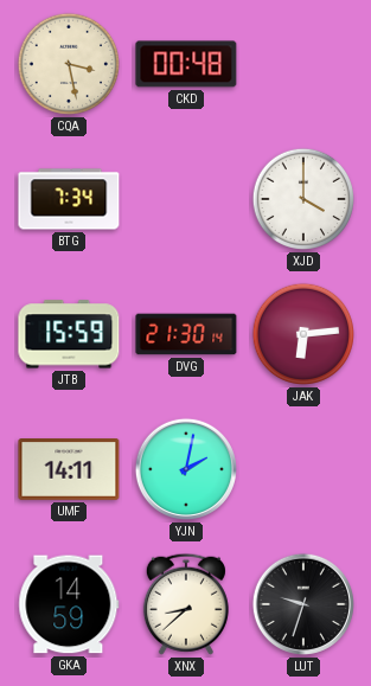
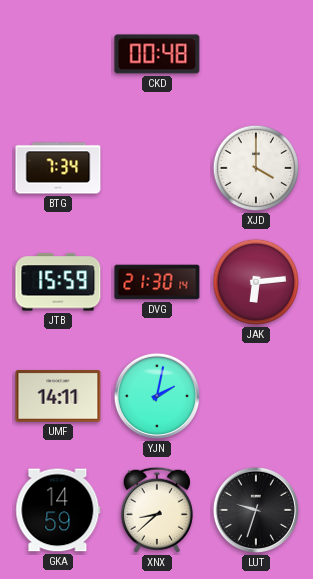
CQA: 3:28 -> none (69, 64)
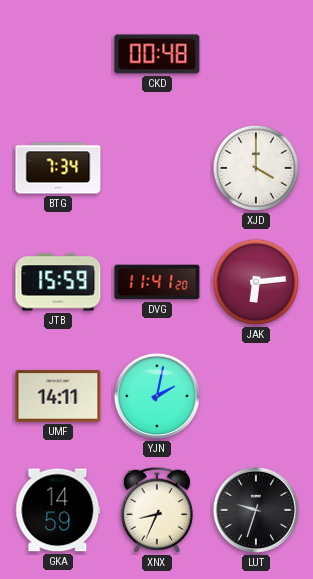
DVG: 21:30 -> 11:41 (157, 282)
XNX: 8:38 -> 8:34 (157, 510)
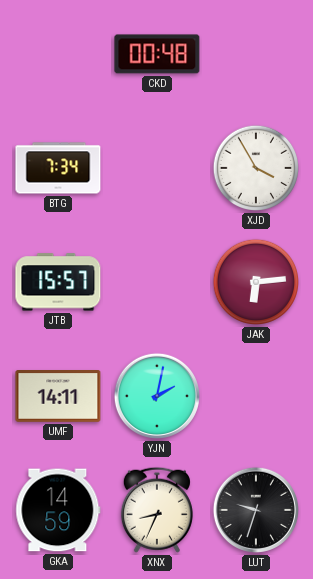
XJD: 4:00 -> 3:55 (256, 168)
JTB: 15:59 -> 15:57 (58, 282)
DVG: 11:41 -> none (157, 282)
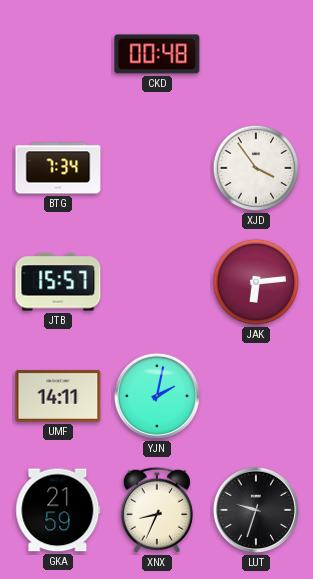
XJD: 3:55 -> 3:54 (256, 168)
GKA: 14:59 -> 21:59 (58, 510)
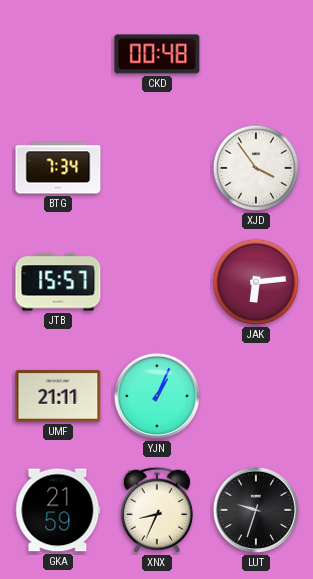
UMF: 14:11 -> 21:11 (58, 397)
YJN: 2:02 -> 1:04 (157, 396)
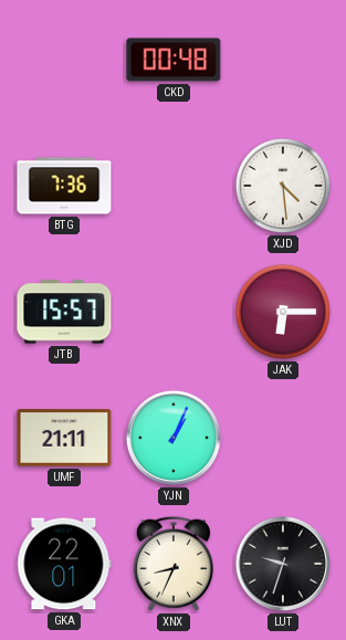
BTG: 7:34 -> 7:36 (64, 186)
XJD: 3:54 -> 4:29 (283, 186)
JAK: 6:14 -> 6:15 (283, 312)
GKA: 21:59 -> 22:01 (64, 564)
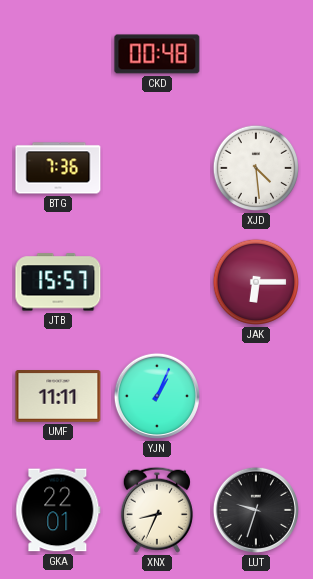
UMF: 21:11 -> 11:11 (58, 397)
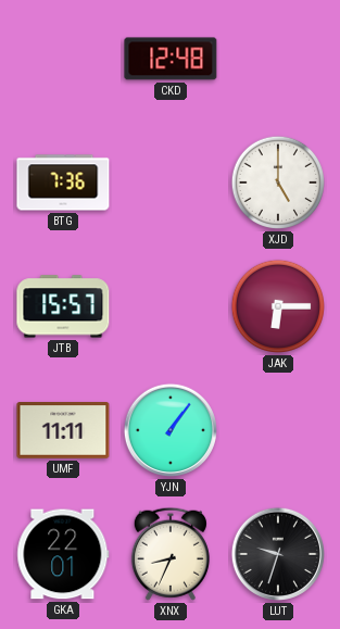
CKD: 00:48 -> 12:48 (171, 59)
XJD: 4:29 -> 5:00 (278, 183)
YJN: 1:04 -> 1:06 (171, 430)
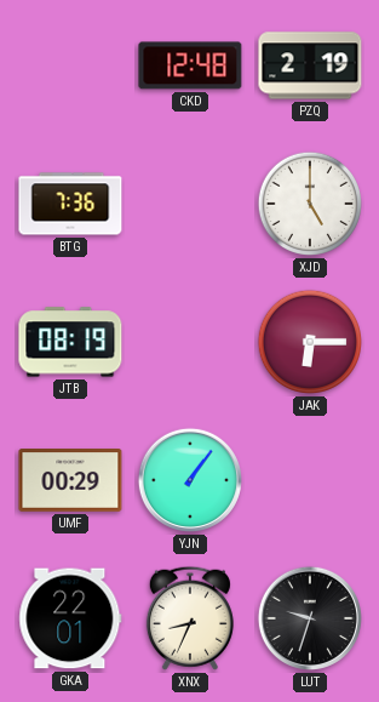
PZQ: none -> 2:19 (310, 65)
JTB: 15:57 -> 08:19 (70, 342)
UMF: 11:11 -> 00:29 (70, 481)
